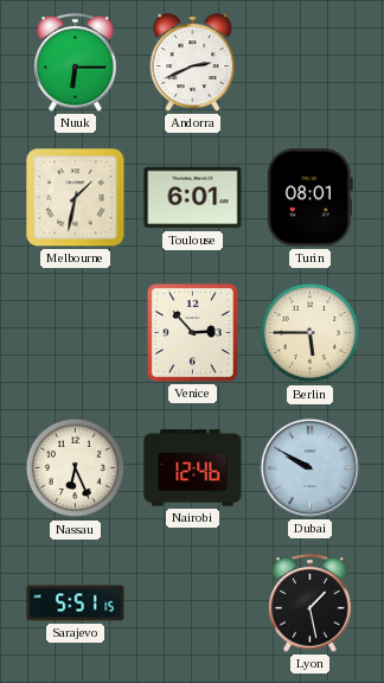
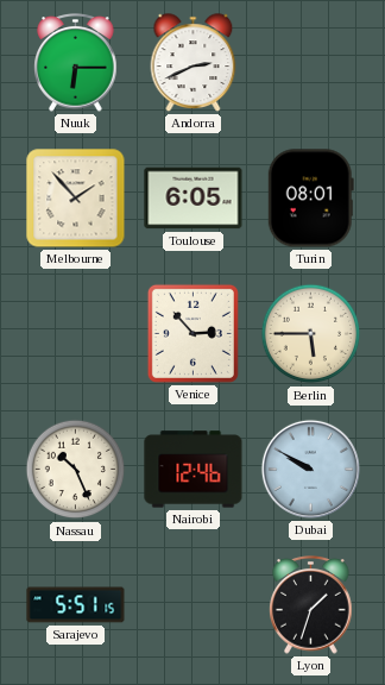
Melbourne: 1:32 -> 1:53 (76, 199)
Toulouse: 6:01 -> 6:05 (194, 199)
Nassau: 6:26 -> 10:26 (76, 470)
Lyon: 1:28 -> 1:33 (311, 605)
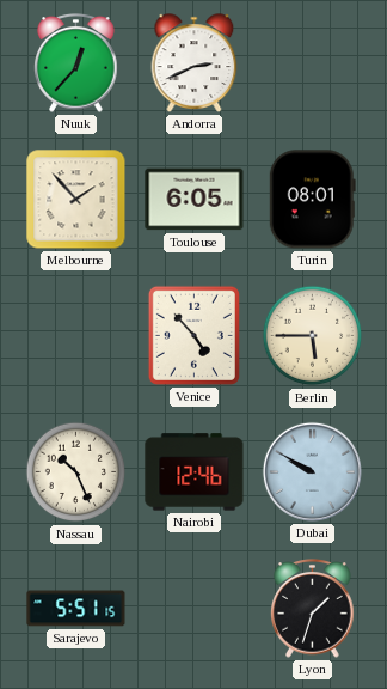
Nuuk: 6:15 -> 12:37 (76, 63)
Venice: 2:53 -> 4:53 (193, 335)
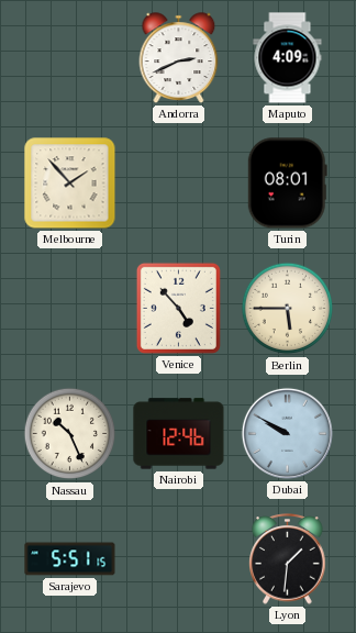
Nuuk: 12:37 -> none (76, 63)
Maputo: none -> 4:09 (288, 58)
Toulouse: 6:05 -> none (195, 200)
Lyon: 1:33 -> 1:31 (288, 559)
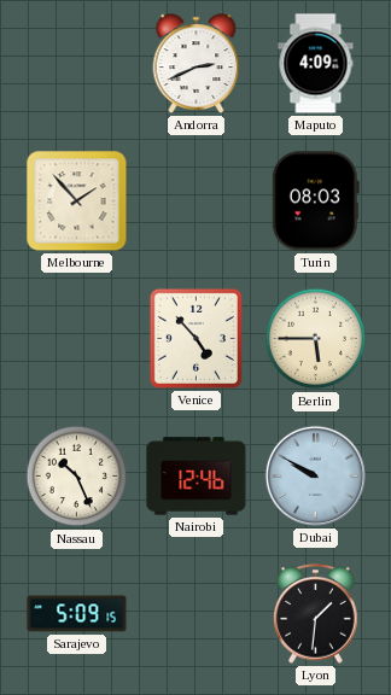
Turin: 08:01 -> 08:03 (315, 202)
Sarajevo: 5:51 -> 5:09 (77, 614)
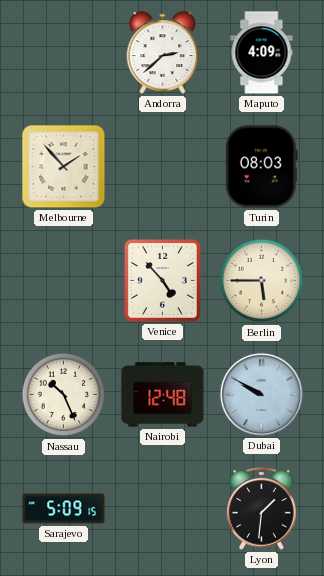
Andorra: 2:41 -> 2:38 (163, 53)
Nairobi: 12:46 -> 12:48 (163, 395)
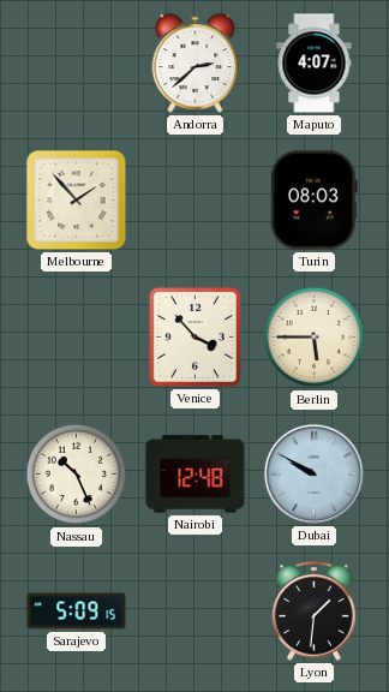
Maputo: 4:09 -> 4:07 (315, 64)
Venice: 4:53 -> 3:53 (194, 336)
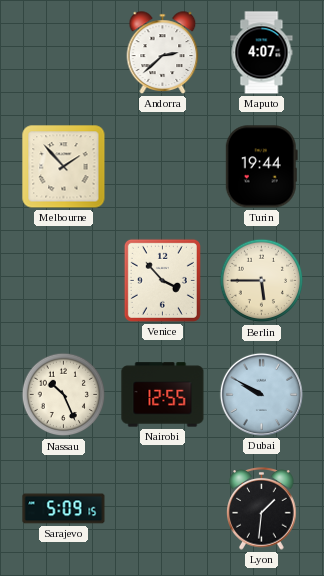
Turin: 08:03 -> 19:44 (261, 167)
Nairobi: 12:48 -> 12:55 (163, 395)
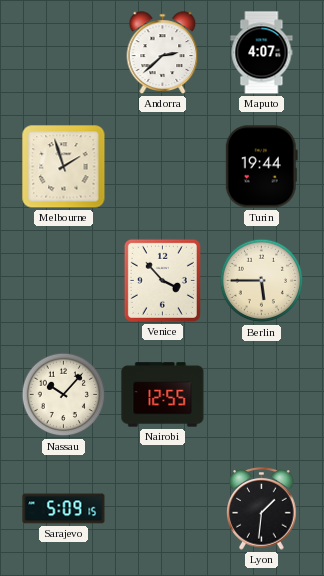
Melbourne: 1:53 -> 1:57 (64, 167)
Nassau: 10:26 -> 10:07 (64, 395)
Dubai: 9:50 -> none (261, 394)
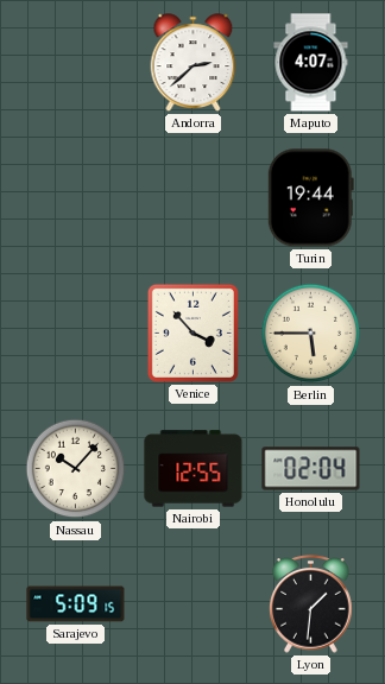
Melbourne: 1:57 -> none (64, 167)
Honolulu: none -> 02:04 (311, 469)
